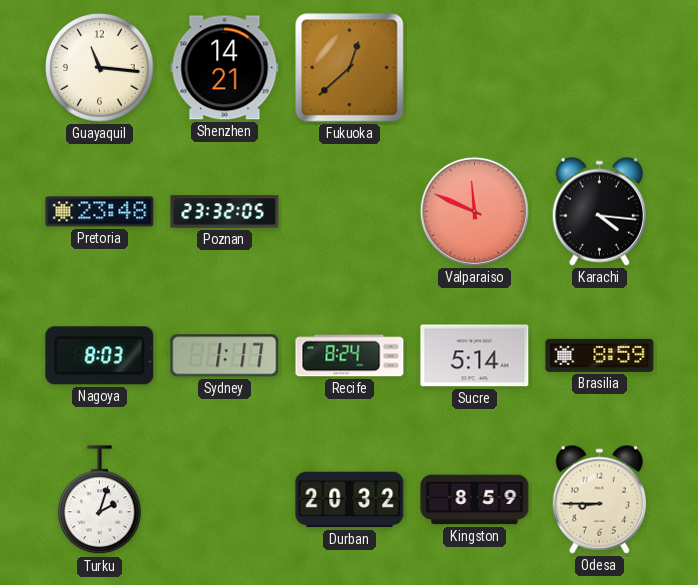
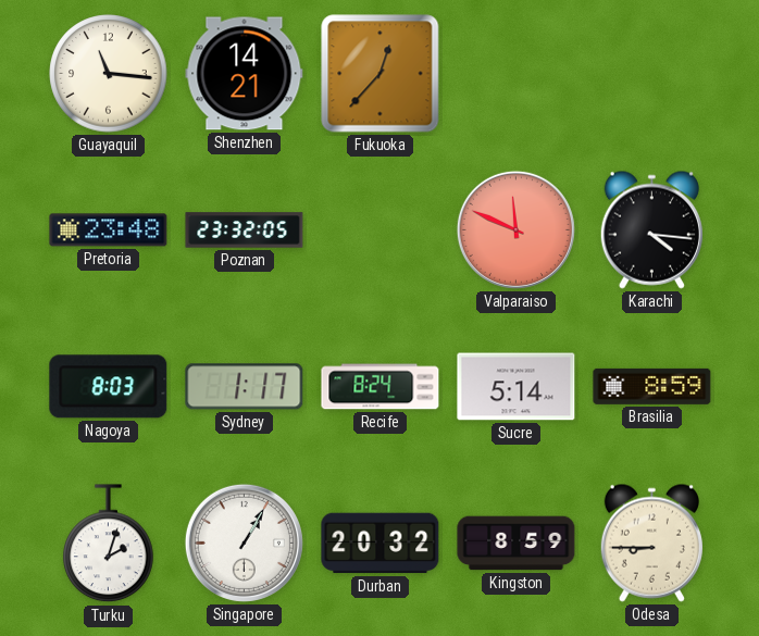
Fukuoka: 12:38 -> 12:37 (381, 74)
Singapore: none -> 1:05 (244, 543)
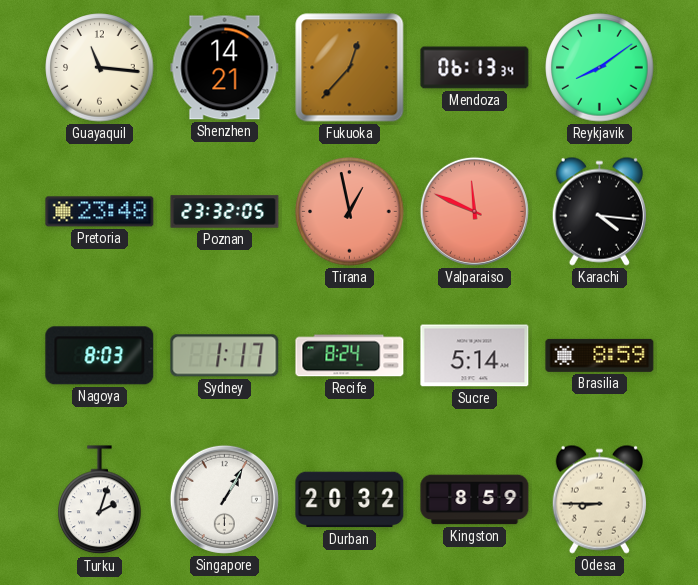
Mendoza: none -> 06:13 (475, 68)
Reykjavik: none -> 8:09 (600, 68)
Tirana: none -> 12:58 (350, 212)
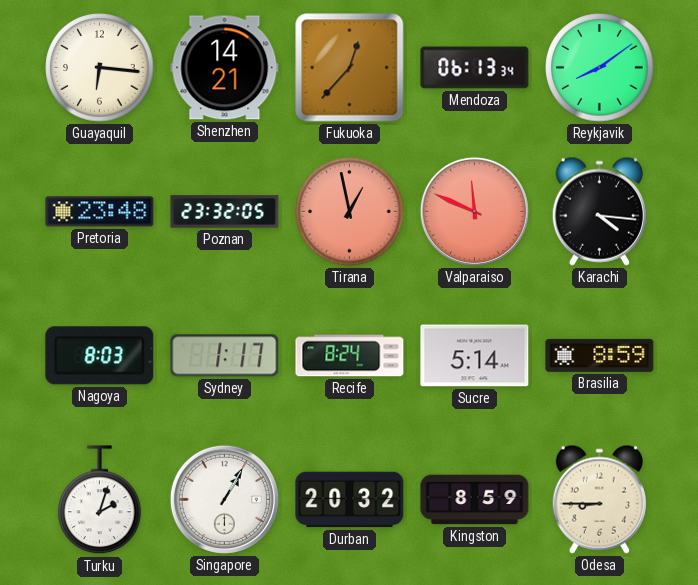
Guayaquil: 11:16 -> 6:16 (100, 68)
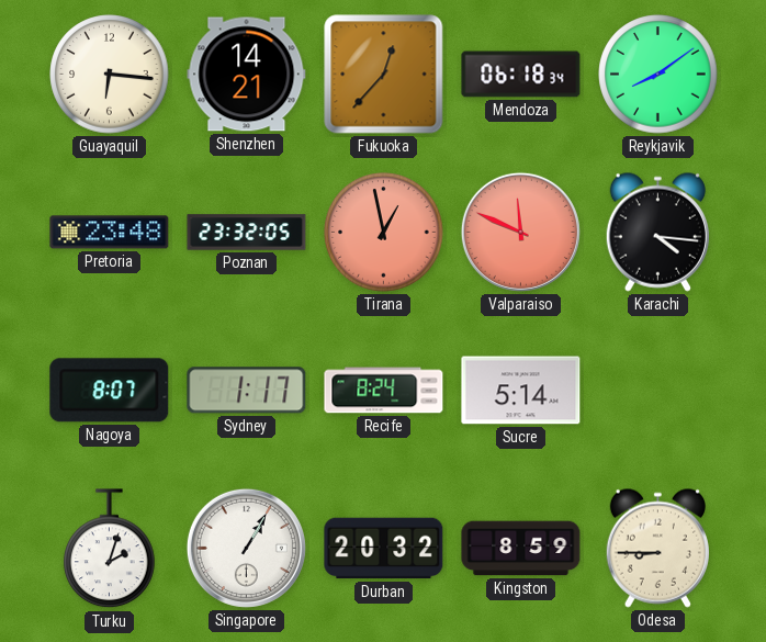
Mendoza: 06:13 -> 06:18 (521, 75)
Nagoya: 8:03 -> 8:07 (110, 391)
Brasilia: 8:59 -> none (600, 355)
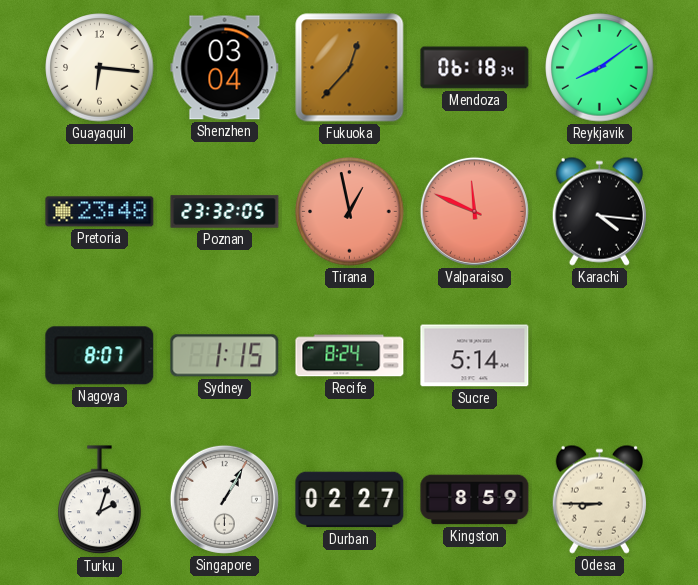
Shenzhen: 14:21 -> 03:04 (225, 68)
Sydney: 1:17 -> 1:15 (225, 356)
Durban: 20:32 -> 02:27 (350, 500)
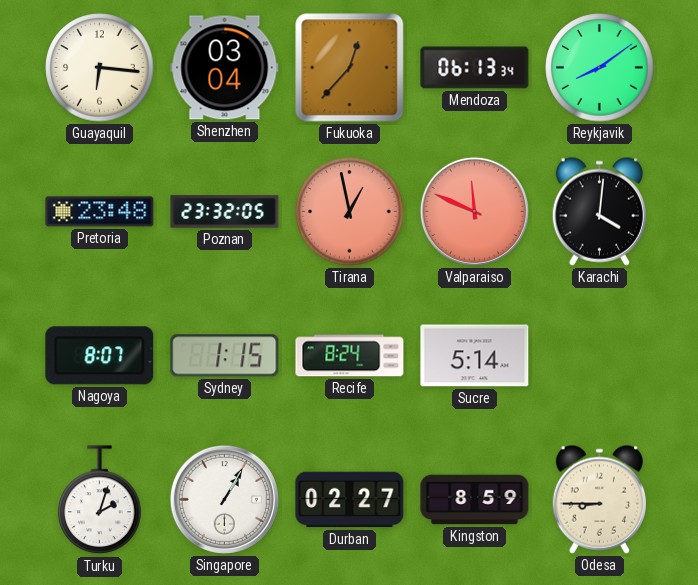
Mendoza: 06:18 -> 06:13 (475, 68)
Karachi: 4:16 -> 4:01 (599, 211)
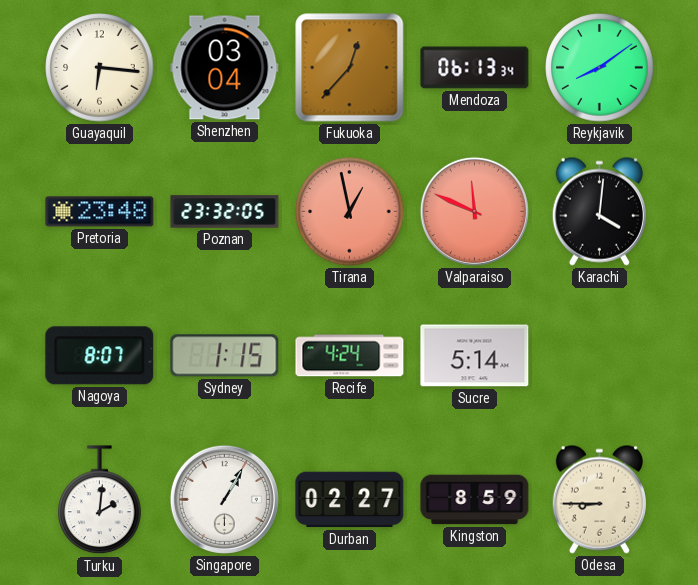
Recife: 8:24 -> 4:24 (350, 356)
Turku: 2:03 -> 2:01 (100, 500)
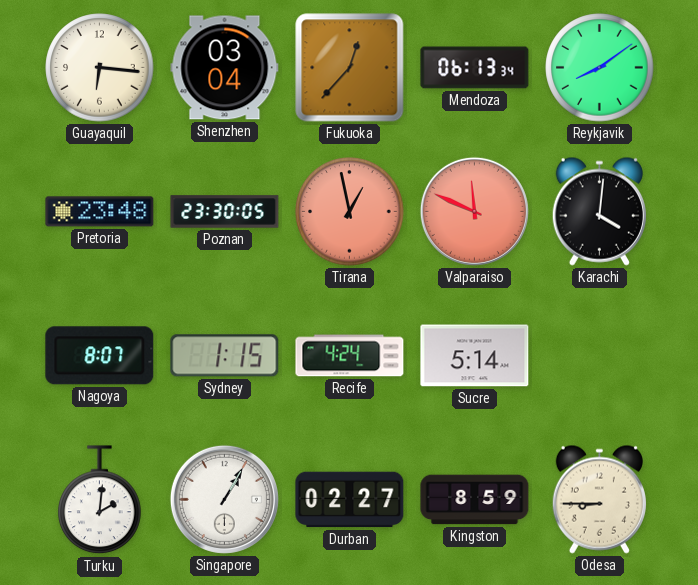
Poznan: 23:32 -> 23:30 (225, 212)
